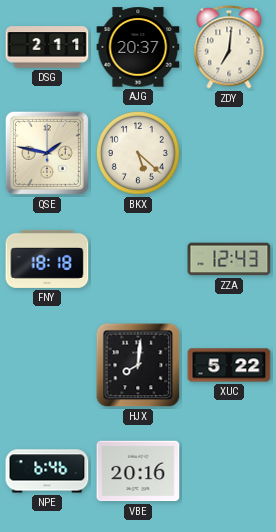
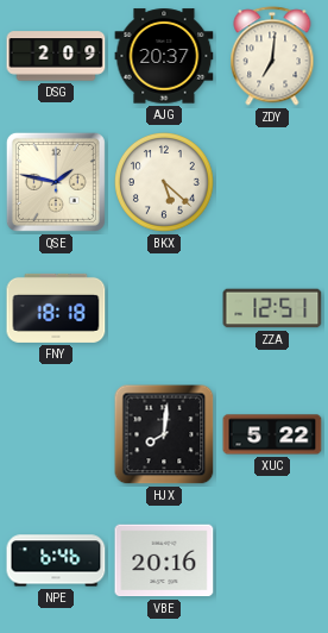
DSG: 2:11 -> 2:09 (56, 56)
ZZA: 12:43 -> 12:51 (272, 308)
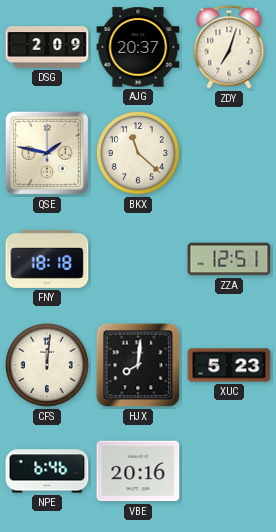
ZDY: 7:01 -> 7:03 (229, 47)
BKX: 5:22 -> 11:22 (139, 154)
CFS: none -> 12:01 (48, 366)
XUC: 5:22 -> 5:23 (229, 365)
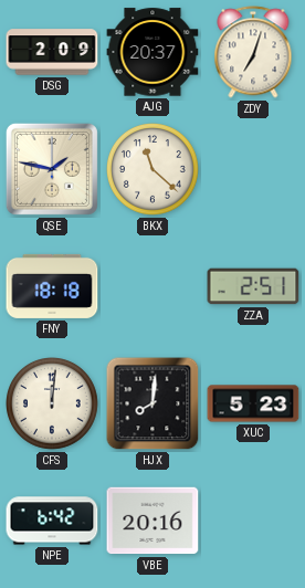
ZZA: 12:51 -> 2:51 (253, 286)
NPE: 6:46 -> 6:42 (52, 521)
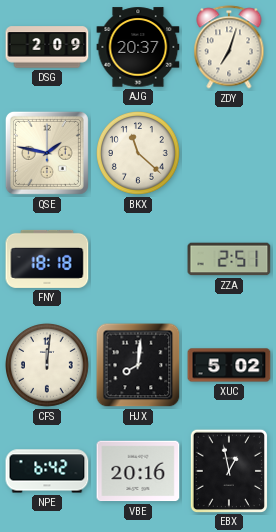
XUC: 5:23 -> 5:02 (229, 365)
EBX: none -> 12:58 (228, 470)
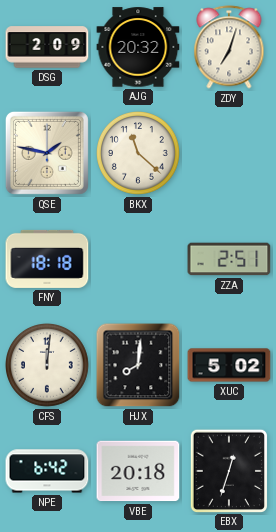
AJG: 20:37 -> 20:32 (138, 47)
VBE: 20:16 -> 20:18 (138, 471)
EBX: 12:58 -> 12:33 (228, 470)
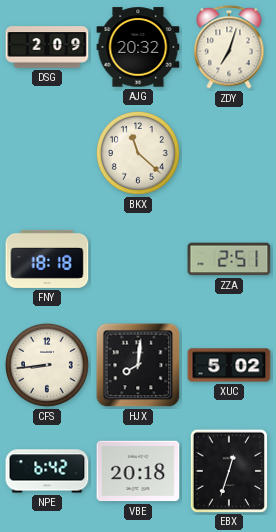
QSE: 1:47 -> none (47, 153)
CFS: 12:01 -> 8:44 (48, 366)
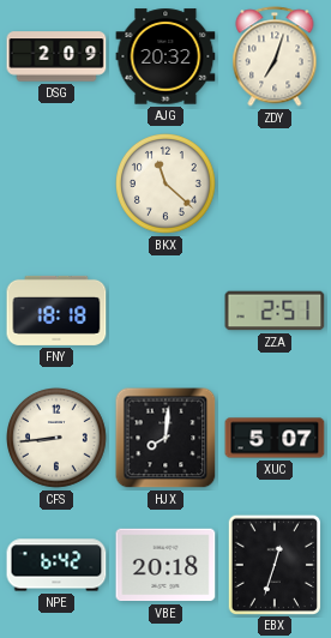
XUC: 5:02 -> 5:07 (275, 438)
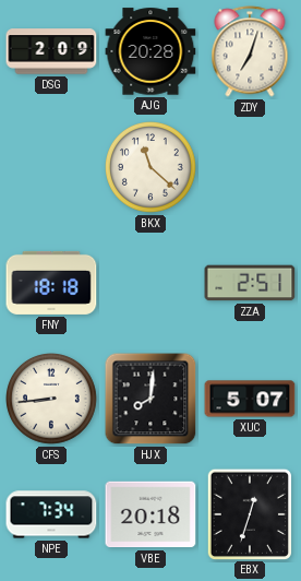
AJG: 20:32 -> 20:28 (150, 51)
NPE: 6:42 -> 7:34 (51, 514)
